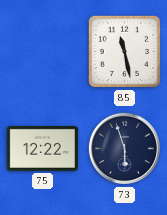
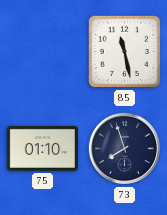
75: 12:22 -> 01:10 (42, 148)
73: 5:57 -> 7:57 (125, 149)
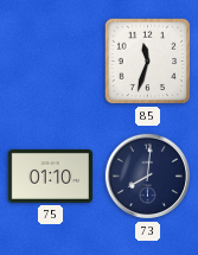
85: 11:28 -> 11:33 (148, 62)
73: 7:57 -> 8:01 (148, 177)
